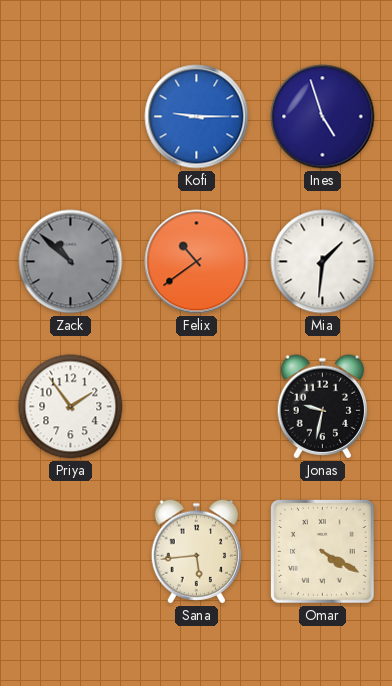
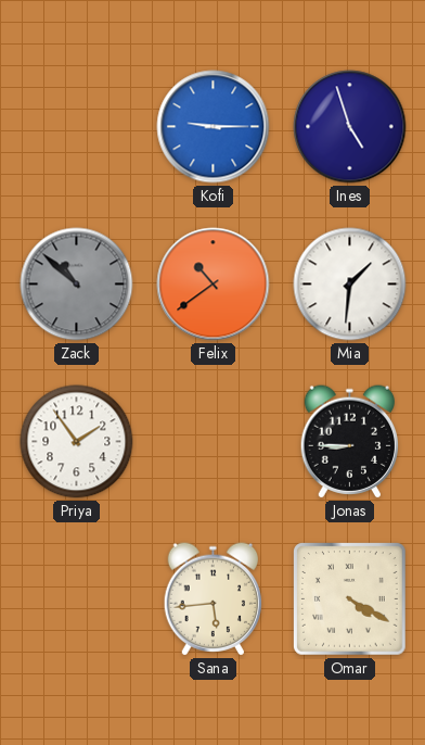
Jonas: 9:32 -> 8:45 (349, 442)
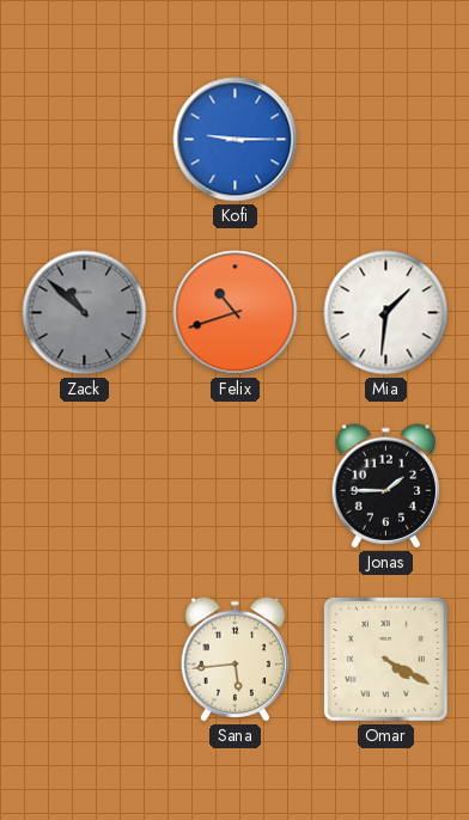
Ines: 4:57 -> none (350, 127)
Felix: 10:39 -> 10:42 (236, 313)
Priya: 1:54 -> none (77, 442)
Jonas: 8:45 -> 1:45 (385, 487)
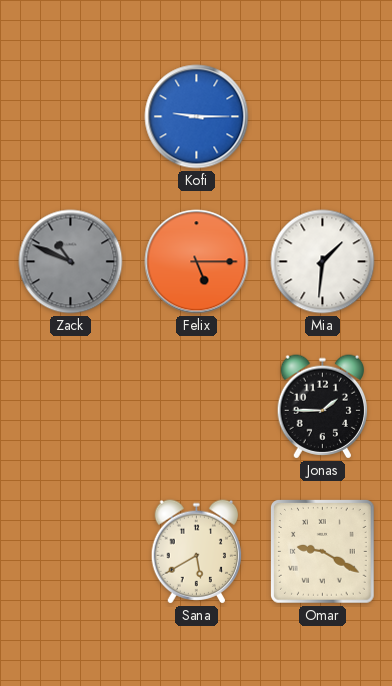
Zack: 10:52 -> 10:49 (71, 262)
Felix: 10:42 -> 5:15 (197, 262)
Sana: 5:44 -> 5:40 (196, 552)
Omar: 4:20 -> 9:20 (323, 552)
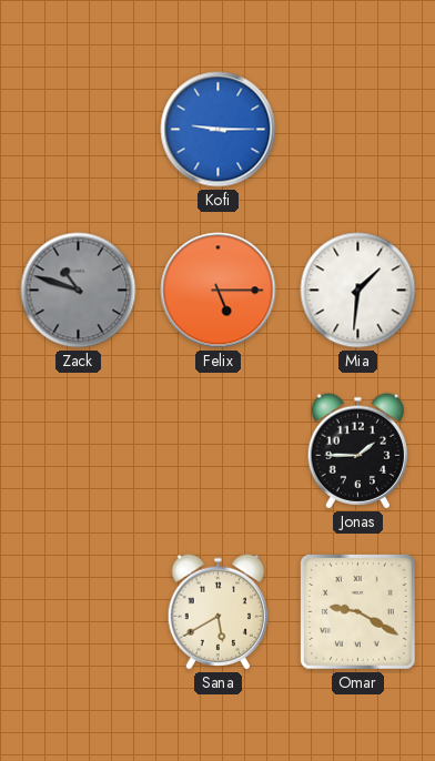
Zack: 10:49 -> 10:48 (79, 291)
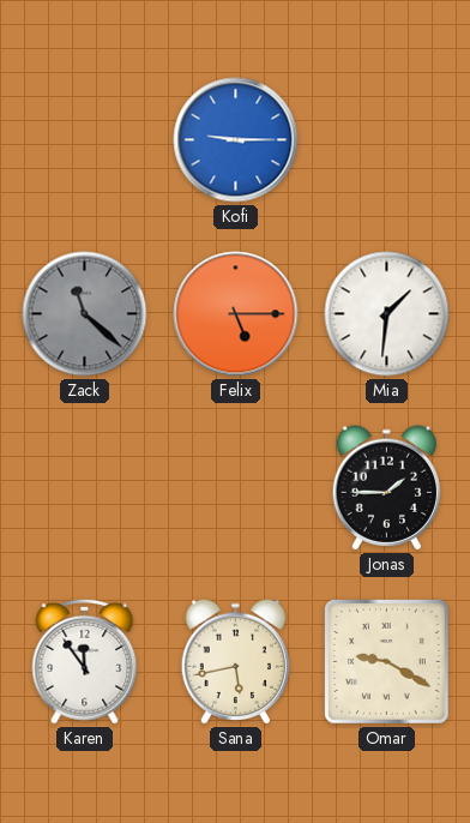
Zack: 10:48 -> 11:22 (85, 314)
Karen: none -> 11:54 (85, 661)
Sana: 5:40 -> 5:43 (235, 662)
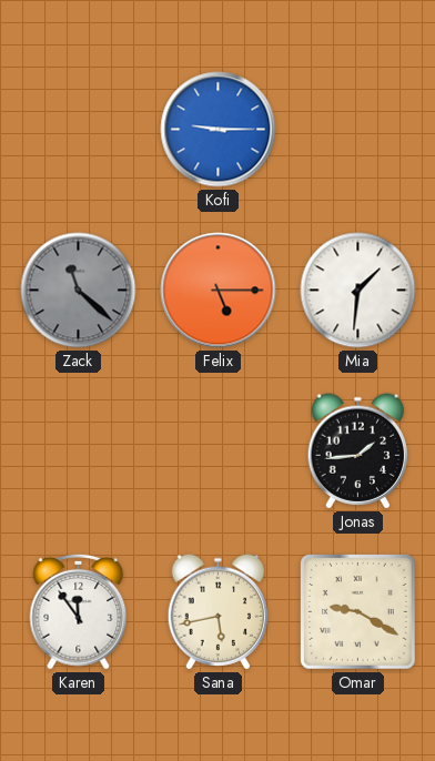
Jonas: 1:45 -> 1:44 (357, 451)
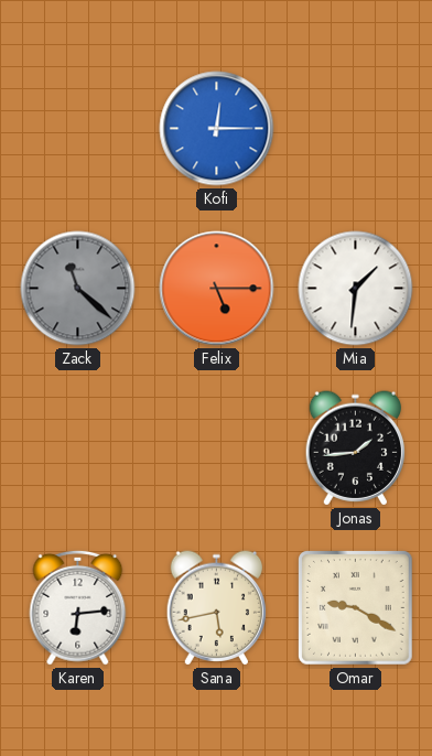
Kofi: 9:15 -> 12:15 (217, 129)
Karen: 11:54 -> 6:14 (78, 607)
